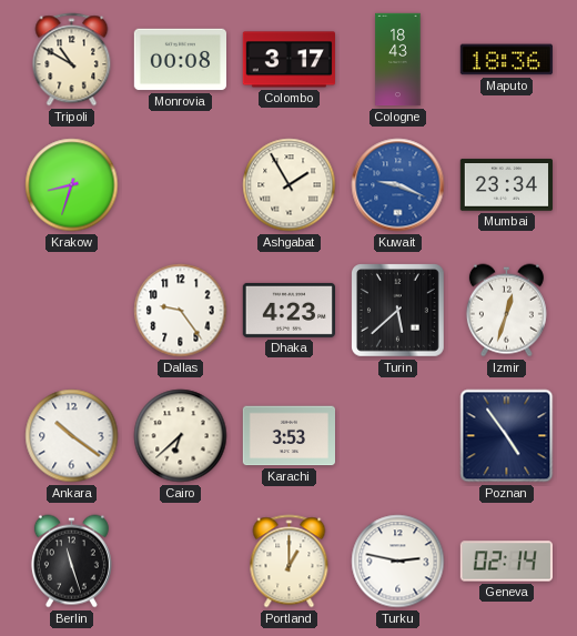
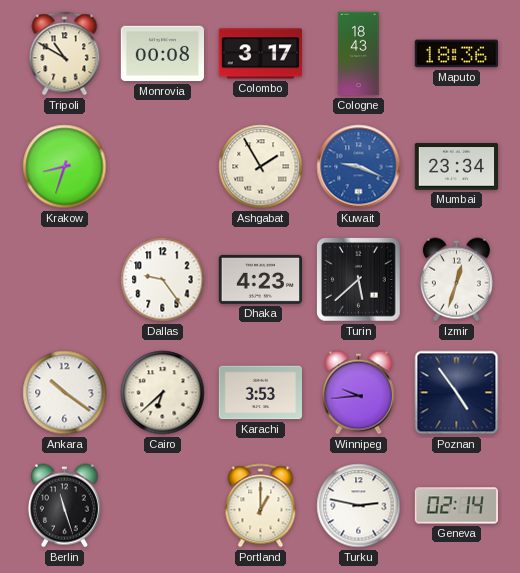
Winnipeg: none -> 9:44 (358, 393)
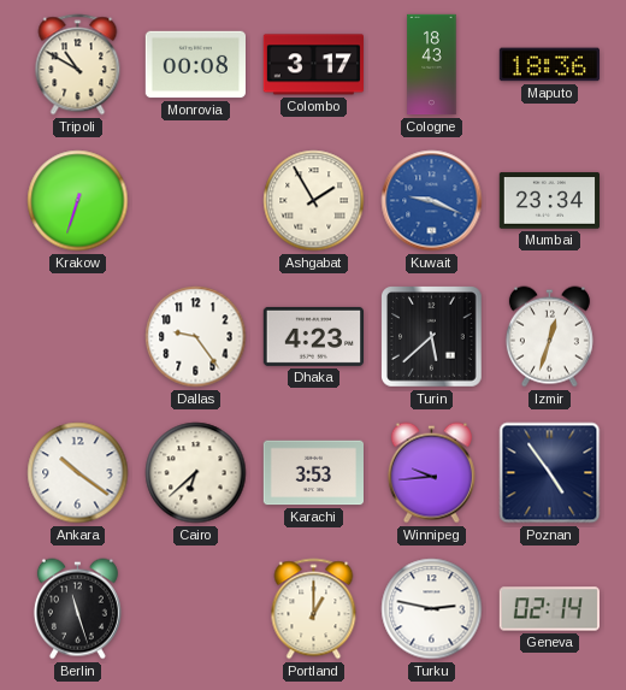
Krakow: 8:33 -> 6:33 (78, 201)
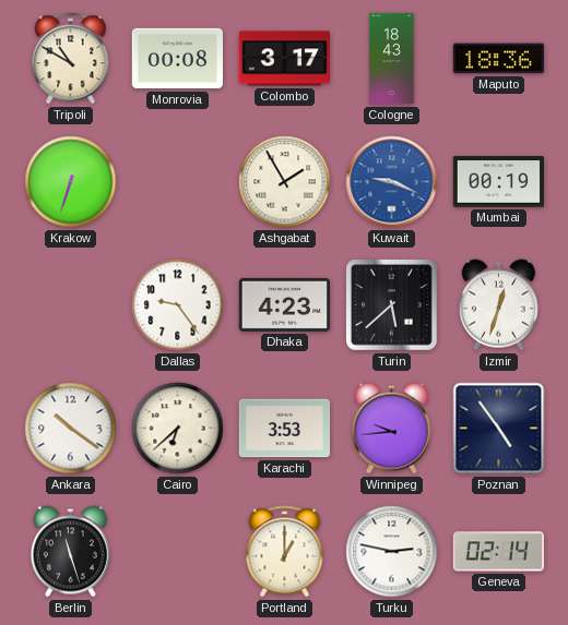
Mumbai: 23:34 -> 00:19 (498, 182)
